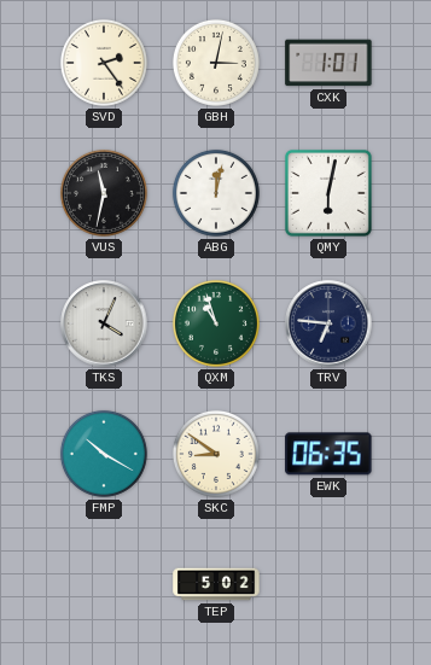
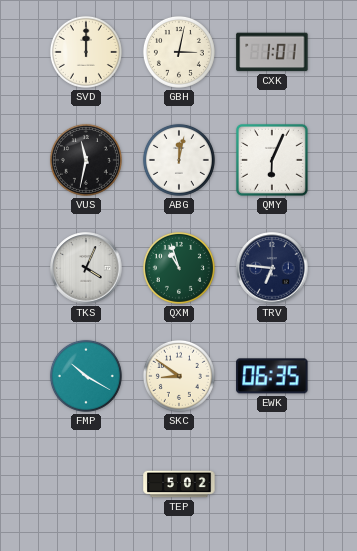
SVD: 2:24 -> 12:00 (86, 52)
QMY: 6:02 -> 6:04 (272, 160)
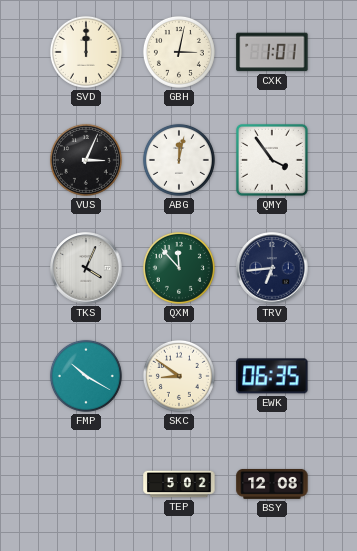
VUS: 11:32 -> 3:04 (86, 160)
QMY: 6:04 -> 3:54 (272, 160)
QXM: 10:57 -> 11:53 (179, 268)
TRV: 6:46 -> 6:44 (272, 268)
BSY: none -> 12:08 (272, 484)
